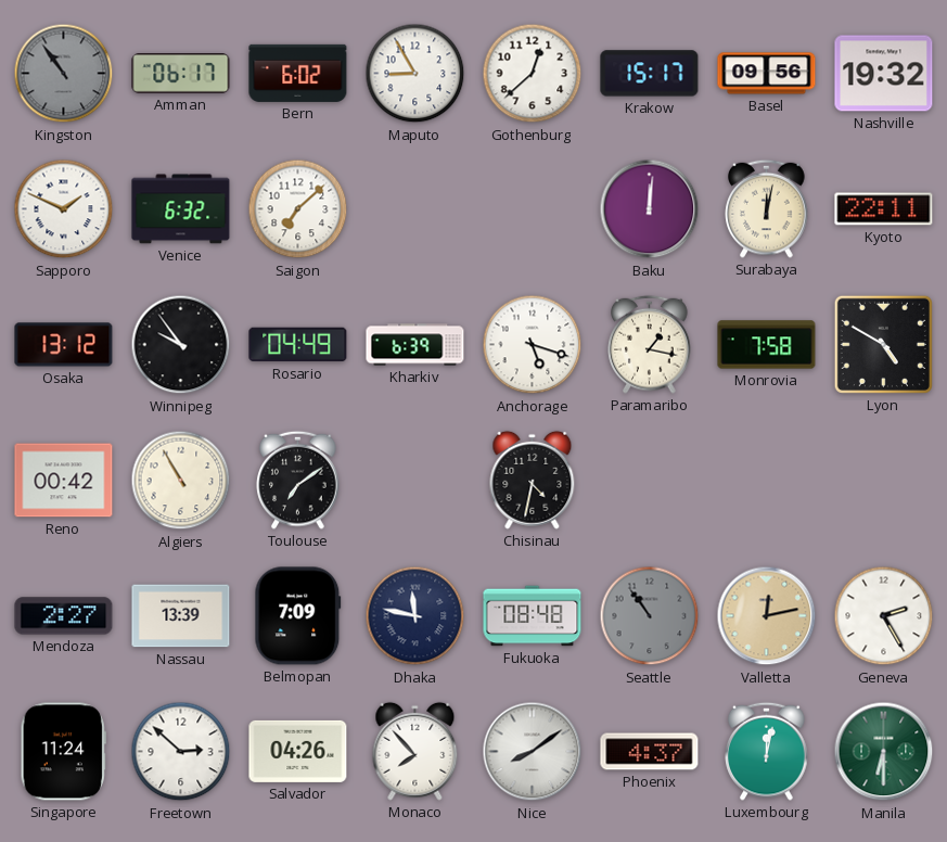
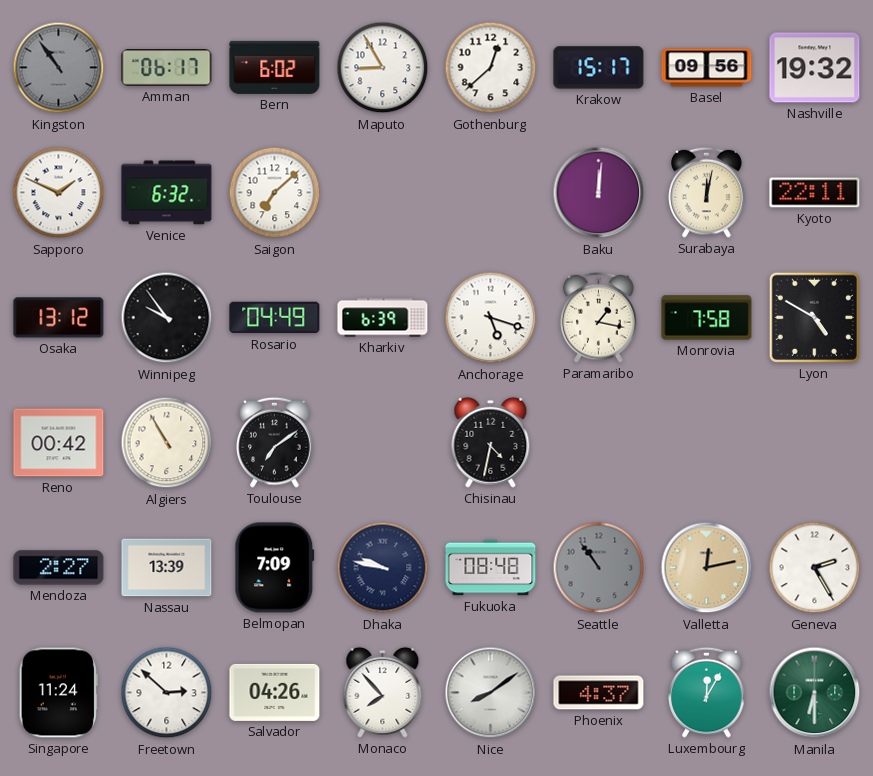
Dhaka: 11:47 -> 9:47 (383, 568)
Luxembourg: 12:02 -> 12:05 (707, 692)
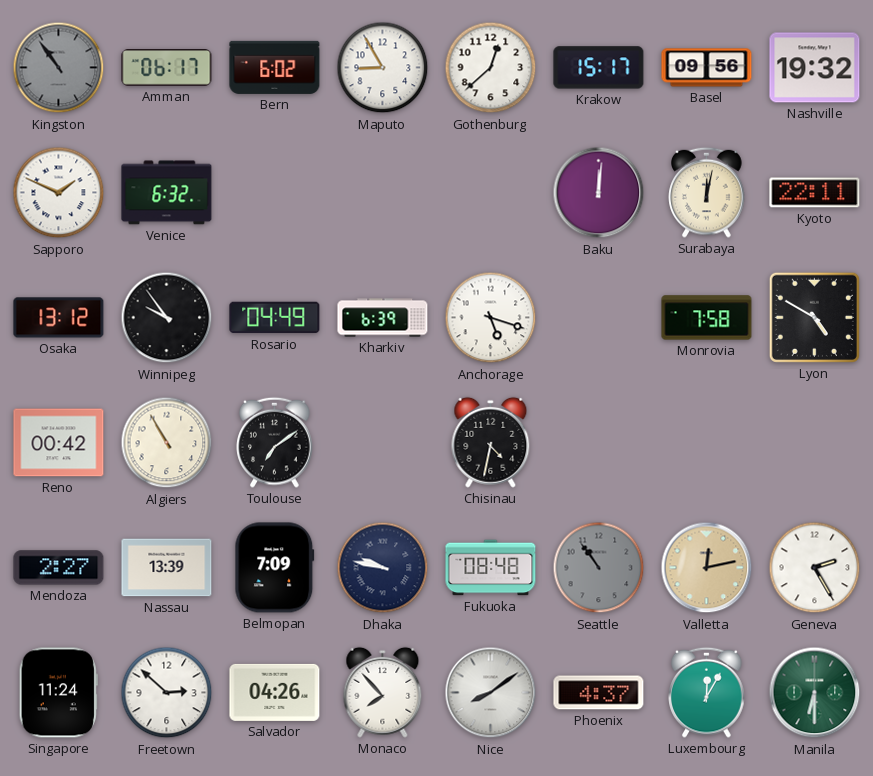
Saigon: 7:08 -> none (275, 193)
Paramaribo: 1:17 -> none (599, 317)
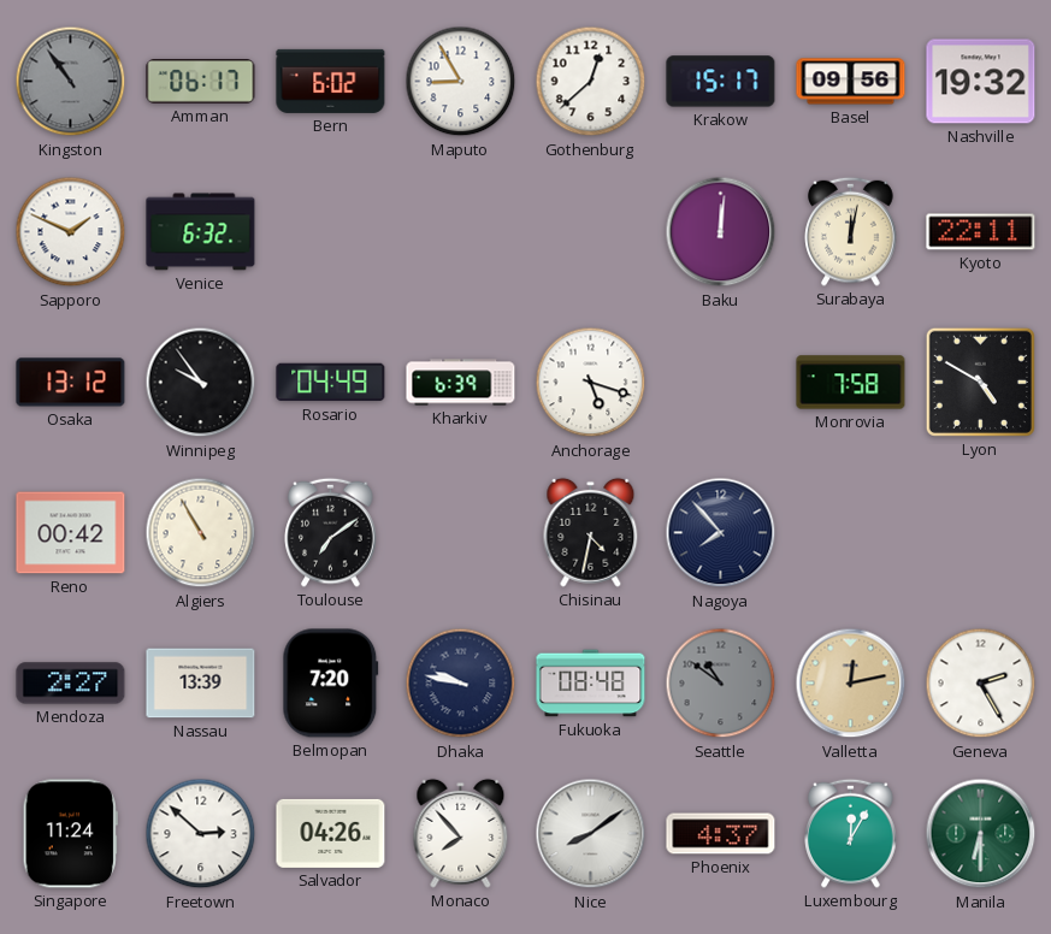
Nagoya: none -> 7:53 (721, 533)
Belmopan: 7:09 -> 7:20 (331, 684)
Seattle: 10:54 -> 10:51 (721, 684)
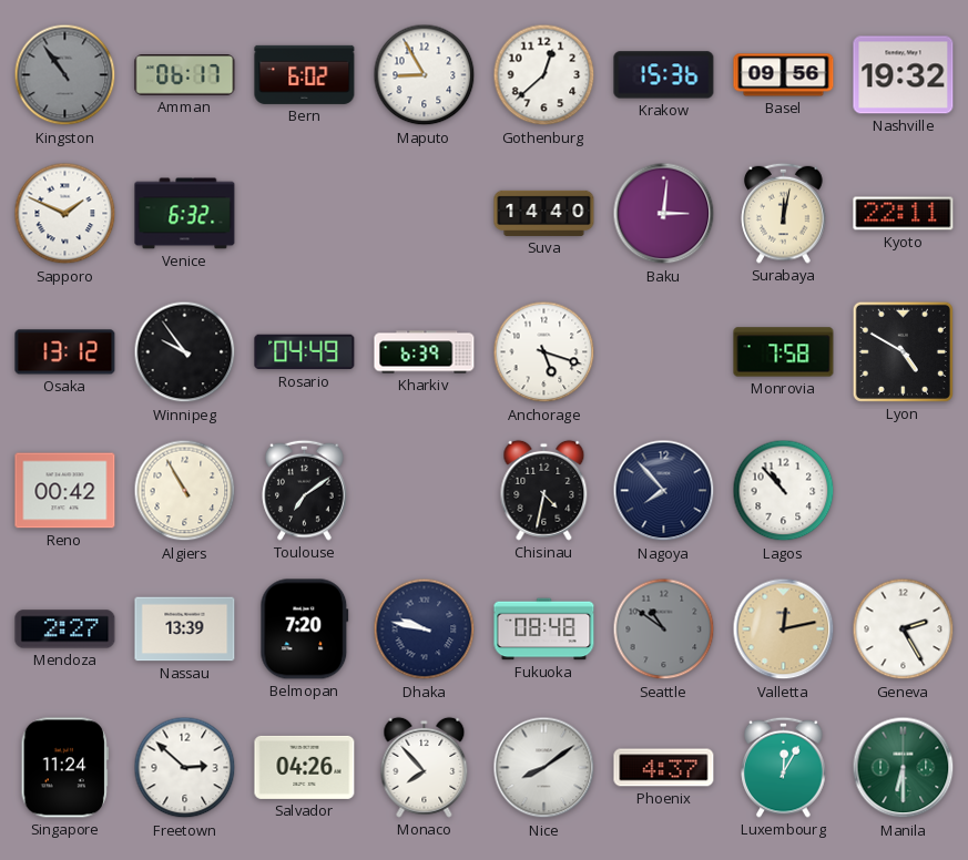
Krakow: 15:17 -> 15:36 (664, 75)
Suva: none -> 14:40 (544, 213)
Baku: 12:01 -> 3:01 (664, 214)
Lagos: none -> 10:53 (784, 491)
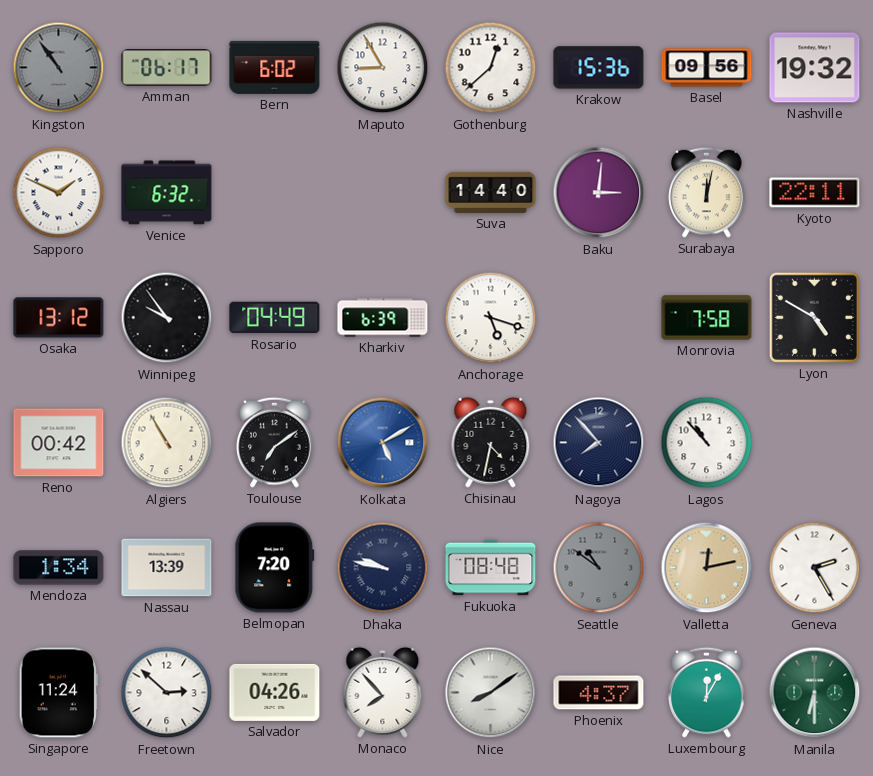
Kolkata: none -> 5:10 (383, 443)
Mendoza: 2:27 -> 1:34 (59, 568)
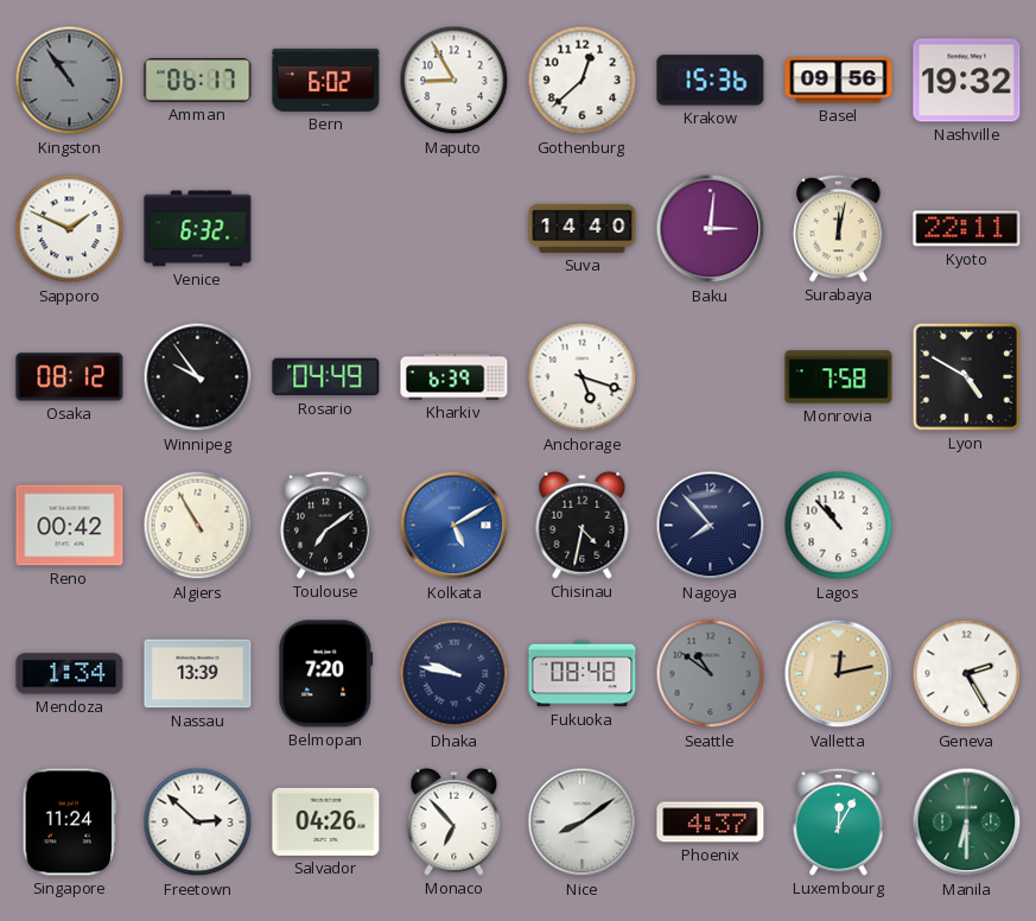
Osaka: 13:12 -> 08:12 (70, 377)
Monaco: 7:53 -> 6:53 (455, 821)
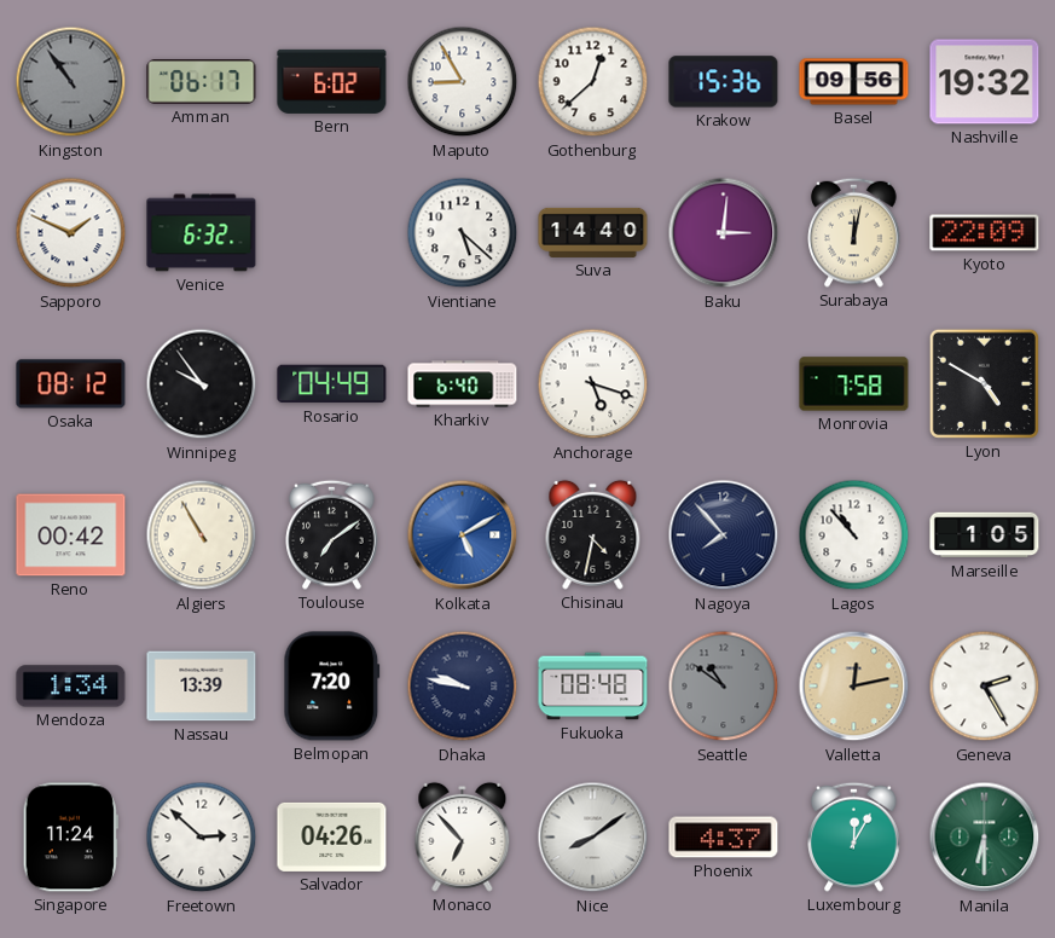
Vientiane: none -> 5:22 (463, 233)
Kyoto: 22:11 -> 22:09 (985, 233)
Kharkiv: 6:39 -> 6:40 (463, 384)
Marseille: none -> 1:05 (985, 535)
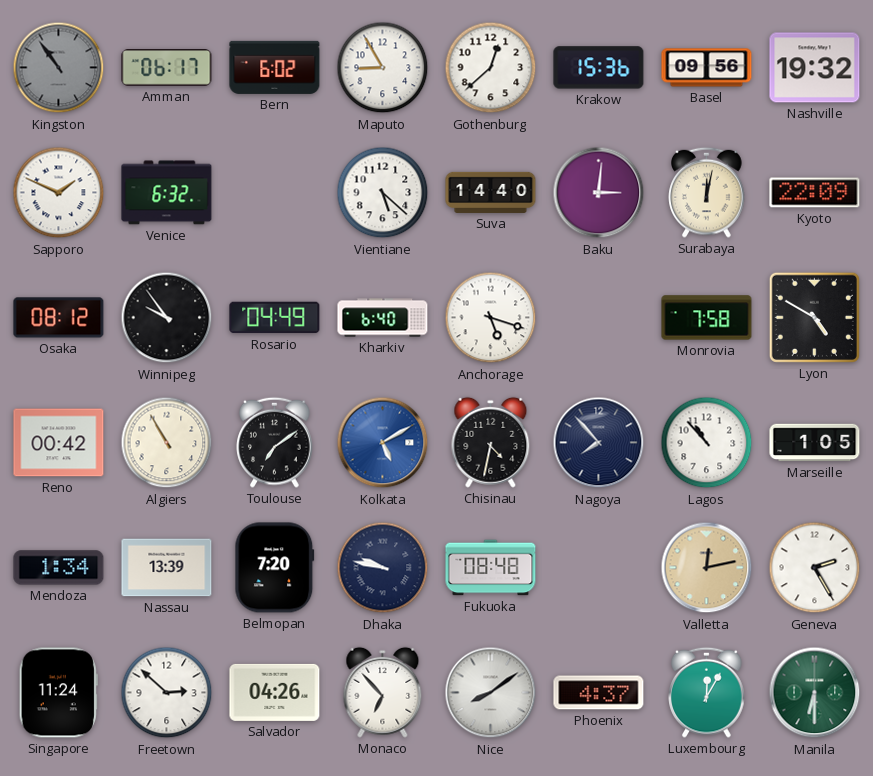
Seattle: 10:51 -> none (724, 687)
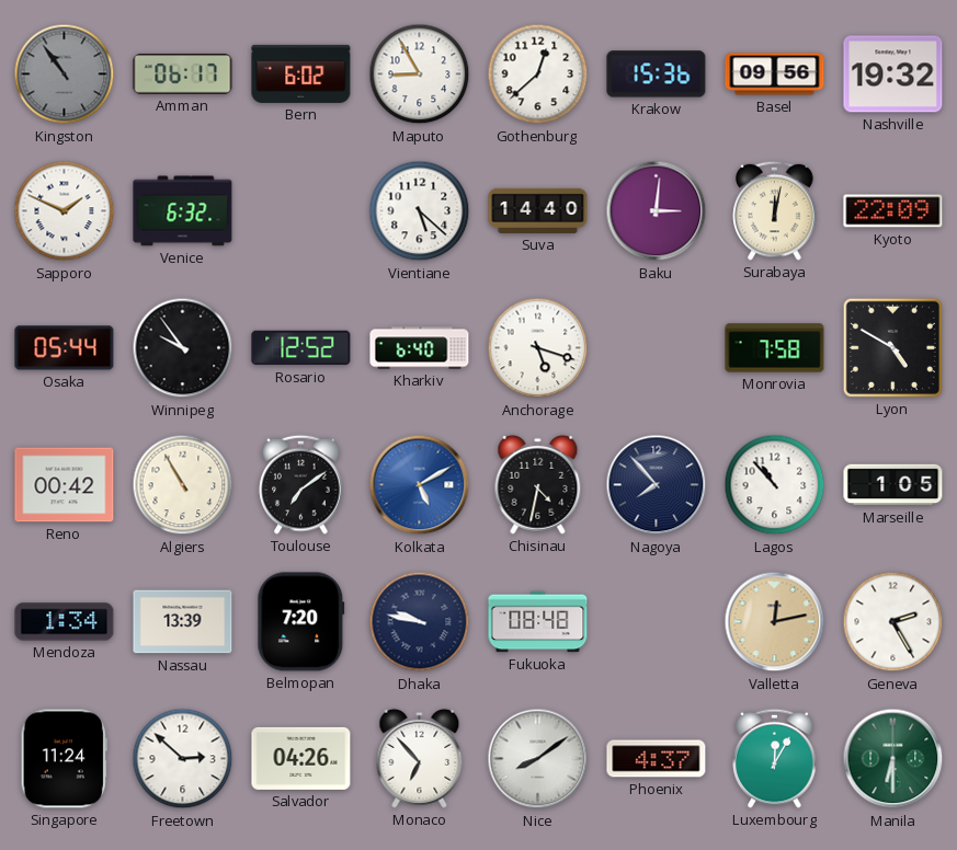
Osaka: 08:12 -> 05:44 (65, 348)
Rosario: 04:49 -> 12:52 (301, 348)
